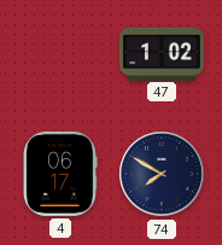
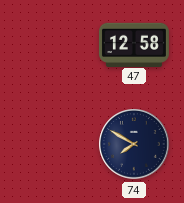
47: 1:02 -> 12:58 (134, 44)
4: 06:17 -> none (60, 174)
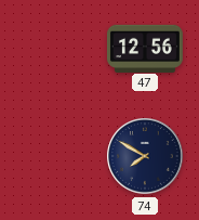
47: 12:58 -> 12:56 (145, 48)
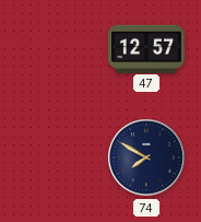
47: 12:56 -> 12:57 (146, 48)
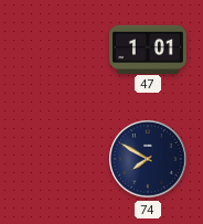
47: 12:57 -> 1:01 (148, 49)
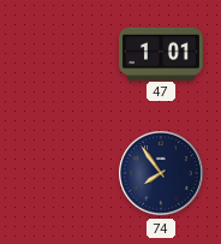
74: 7:50 -> 7:54 (162, 174)
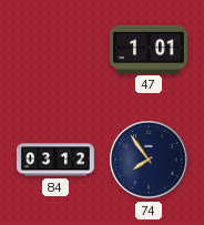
84: none -> 03:12 (55, 160)
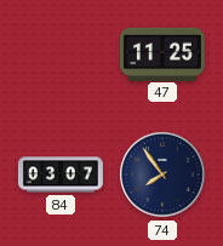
47: 1:01 -> 11:25 (162, 53)
84: 03:12 -> 03:07 (61, 175)
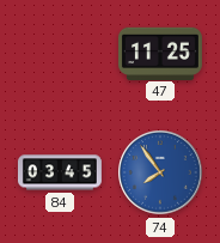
84: 03:07 -> 03:45 (60, 172)
74 dial: navy -> blue (161, 174)
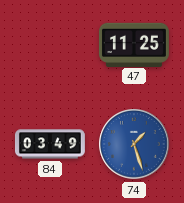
84: 03:45 -> 03:49 (50, 144)
74: 7:54 -> 1:27 (135, 145)
